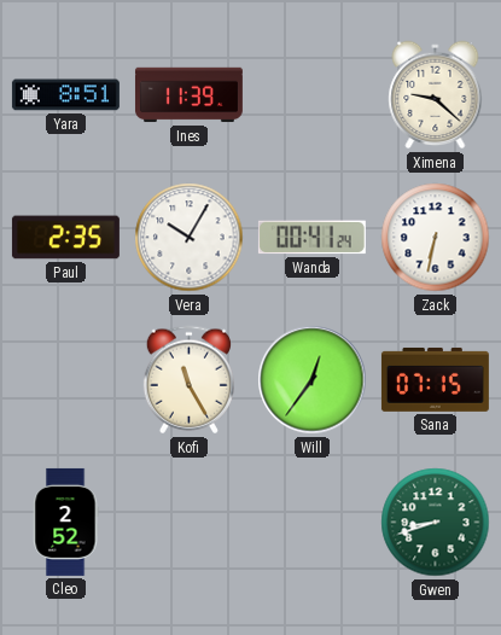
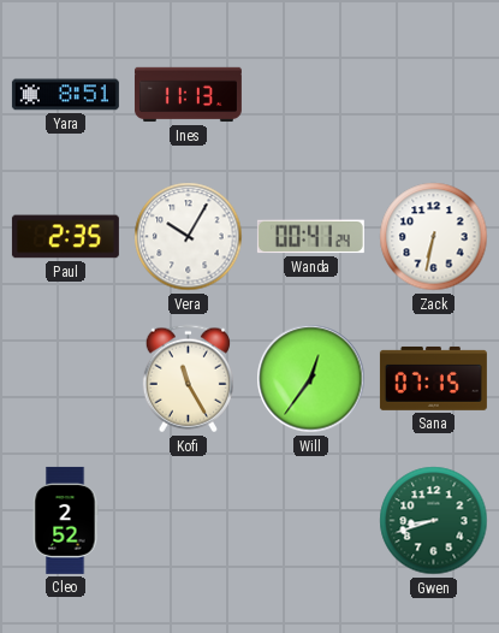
Ines: 11:39 -> 11:13 (188, 95)
Ximena: 9:22 -> none (436, 95)
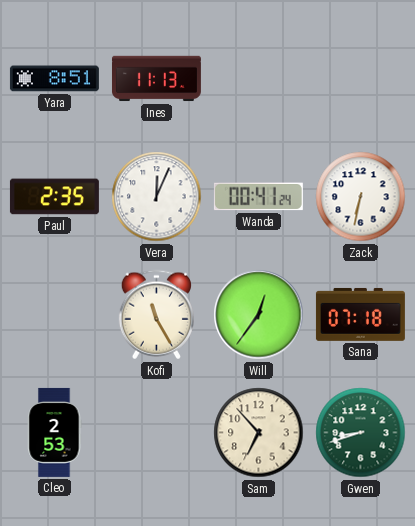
Vera: 10:05 -> 12:04 (157, 197)
Sana: 07:15 -> 07:18 (360, 314)
Cleo: 2:52 -> 2:53 (54, 432)
Sam: none -> 6:53 (259, 433)
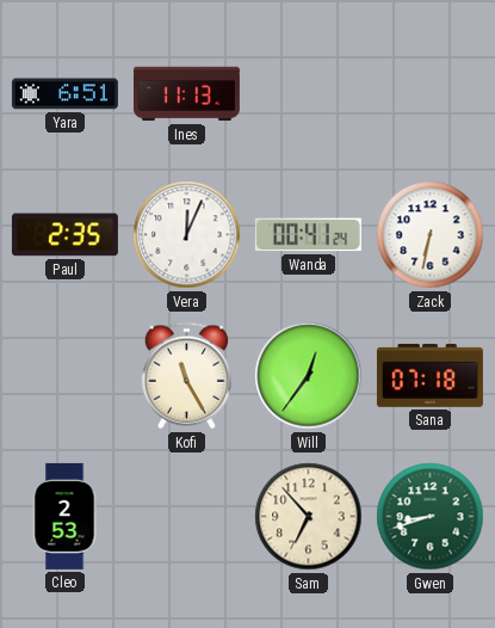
Yara: 8:51 -> 6:51 (64, 94)
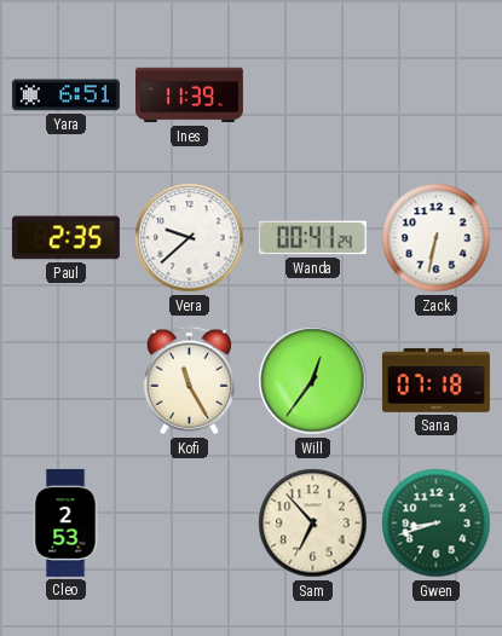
Ines: 11:13 -> 11:39 (189, 96)
Vera: 12:04 -> 9:38 (190, 238)
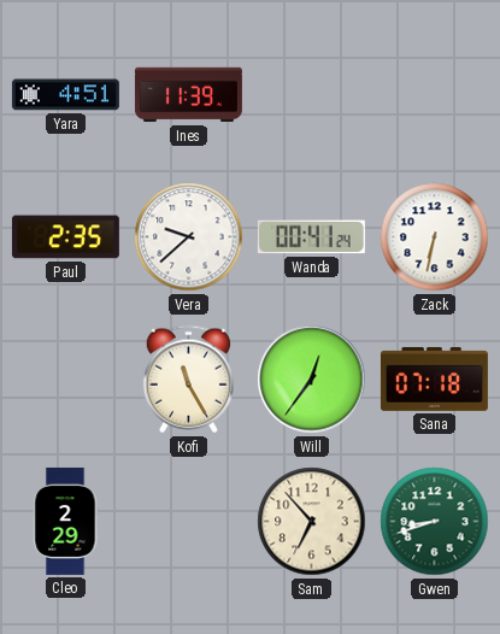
Yara: 6:51 -> 4:51 (65, 95)
Cleo: 2:53 -> 2:29 (65, 521)
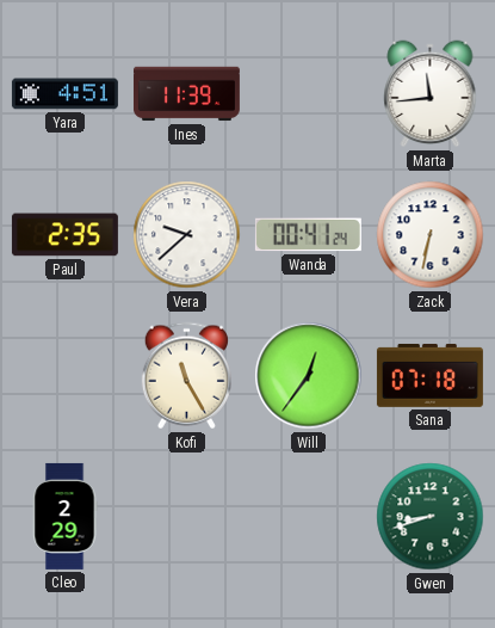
Marta: none -> 11:44 (431, 94)
Sam: 6:53 -> none (312, 522)
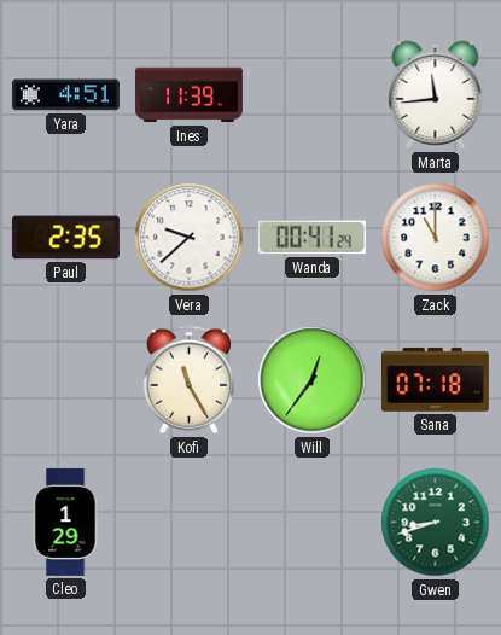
Zack: 6:32 -> 11:00 (436, 238)
Cleo: 2:29 -> 1:29 (65, 522)
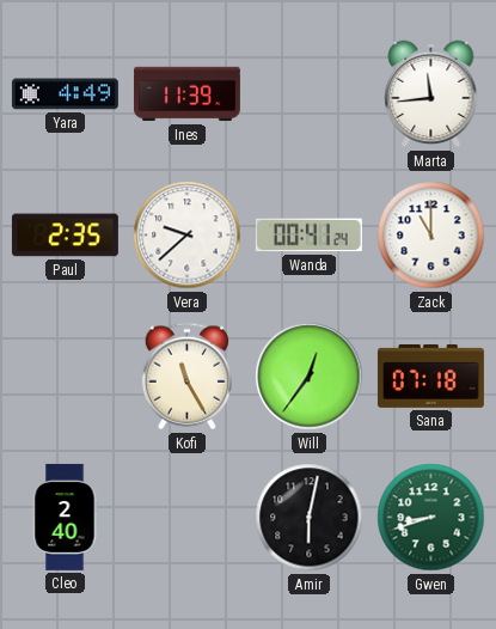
Yara: 4:51 -> 4:49 (65, 94)
Cleo: 1:29 -> 2:40 (65, 517)
Amir: none -> 6:02 (310, 518)
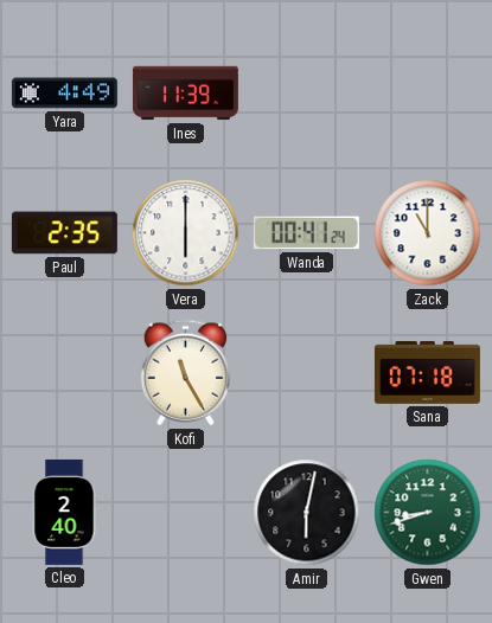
Marta: 11:44 -> none (431, 94)
Vera: 9:38 -> 6:00 (186, 233)
Will: 12:36 -> none (310, 377)
